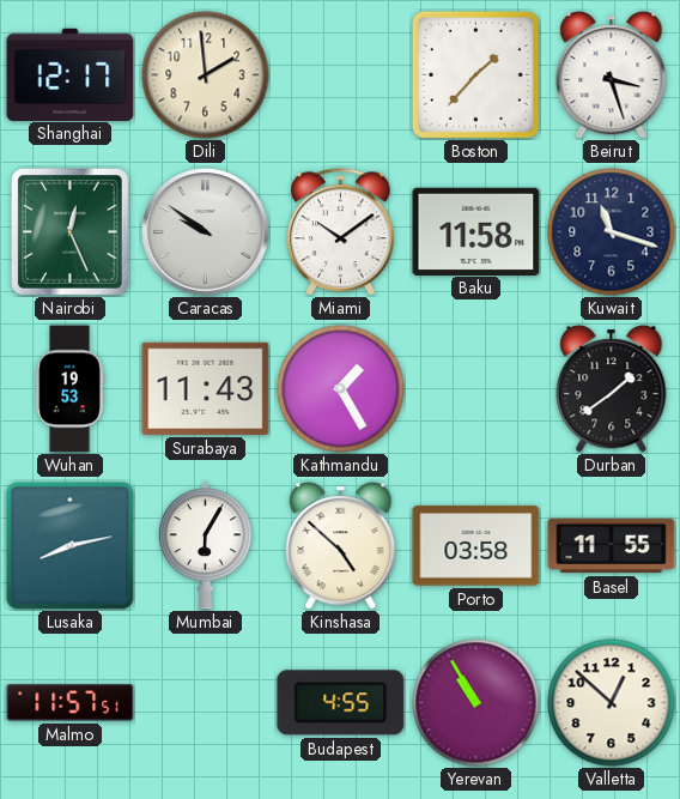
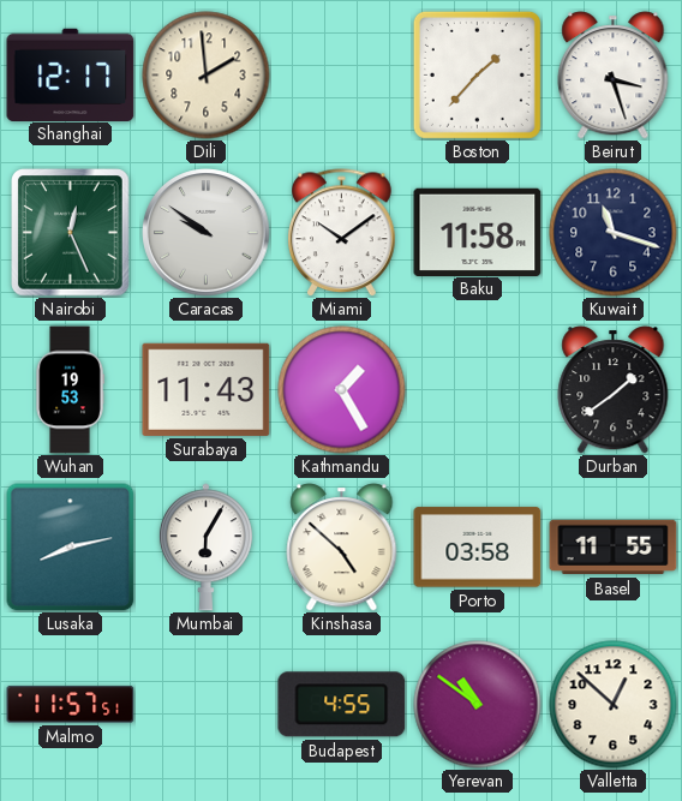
Yerevan: 10:55 -> 10:51 (478, 705)
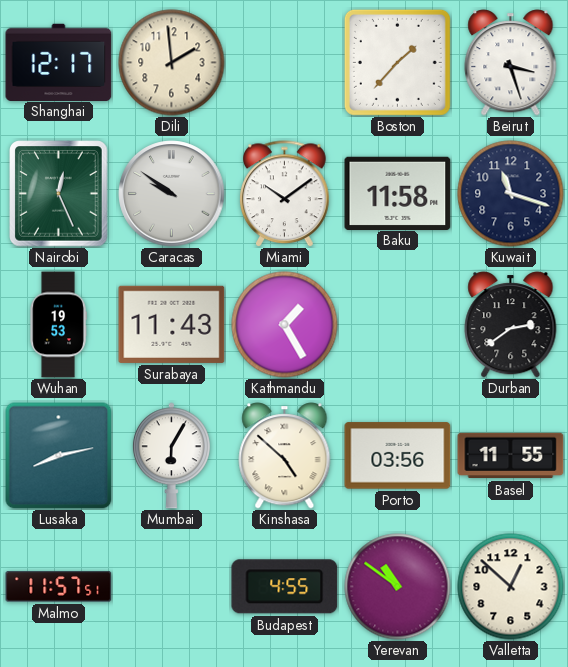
Durban: 1:39 -> 2:39 (511, 325)
Porto: 03:58 -> 03:56 (398, 456)
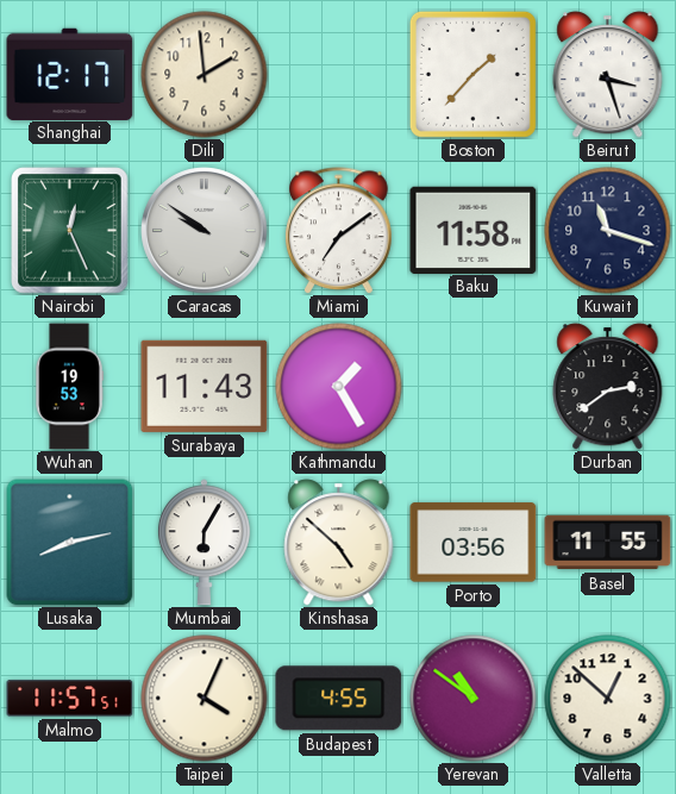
Miami: 10:09 -> 7:09 (339, 231)
Taipei: none -> 4:04 (205, 699)
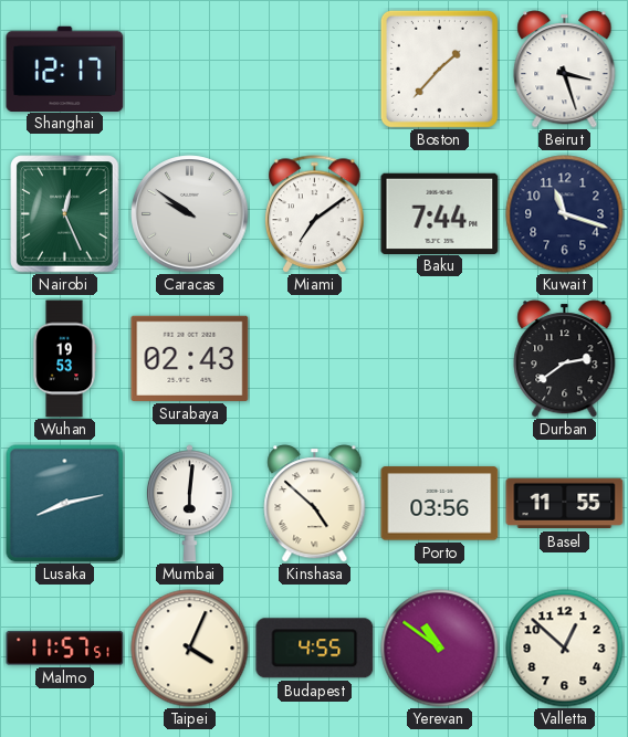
Dili: 1:59 -> none (205, 75)
Baku: 11:58 -> 7:44 (440, 213)
Surabaya: 11:43 -> 02:43 (190, 358)
Kathmandu: 1:25 -> none (339, 387)
Mumbai: 6:05 -> 6:01 (189, 504)
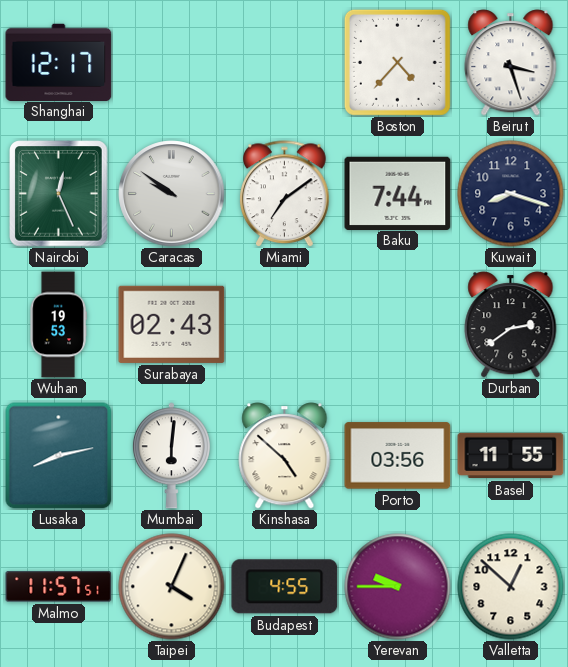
Boston: 1:37 -> 4:37 (397, 62)
Kuwait: 11:18 -> 8:18 (511, 194)
Yerevan: 10:51 -> 9:45 (398, 587)
